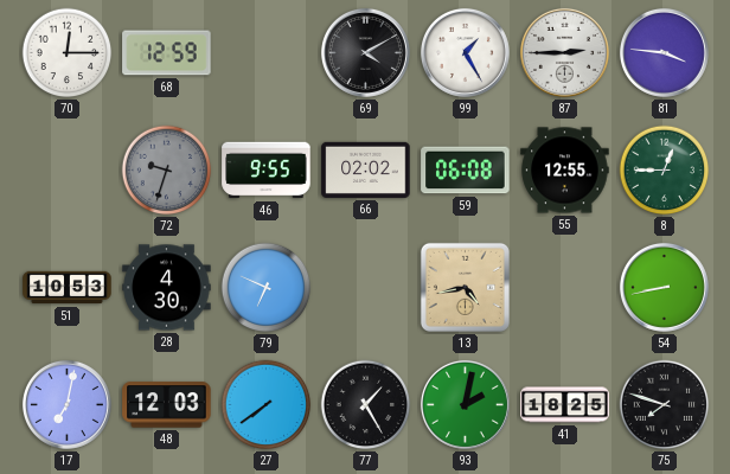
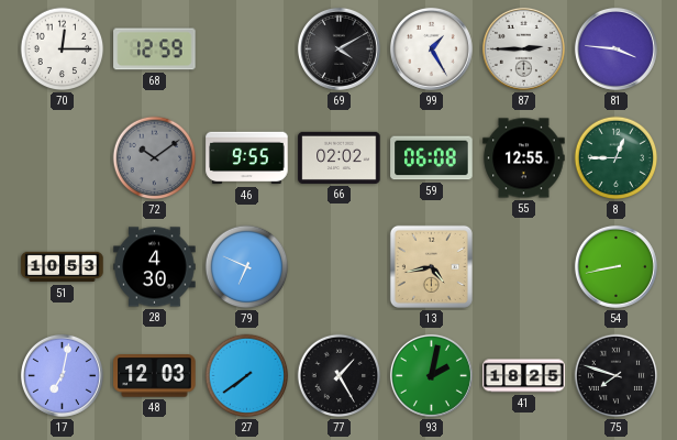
72: 9:33 -> 10:09 (155, 158)
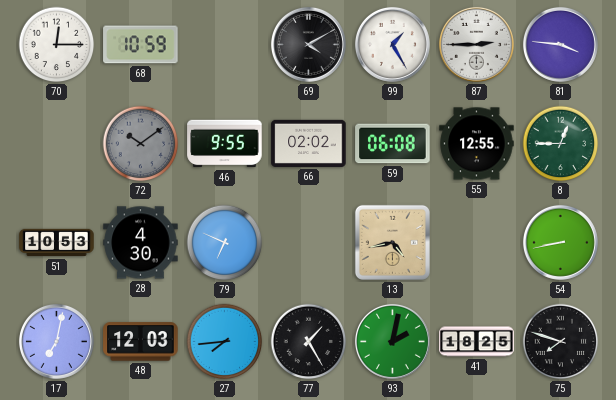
68: 12:59 -> 10:59 (141, 45)
27: 7:39 -> 7:44 (225, 342)
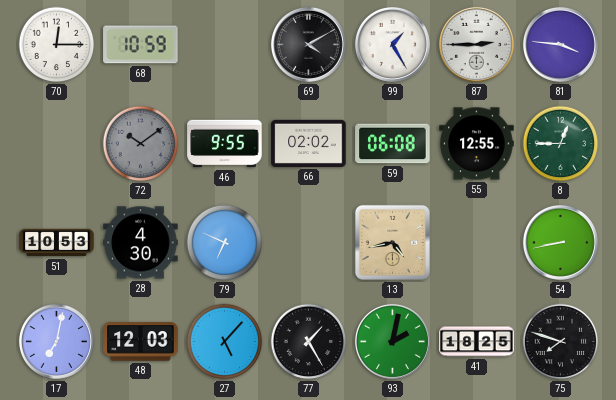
27: 7:44 -> 5:07 (225, 342)
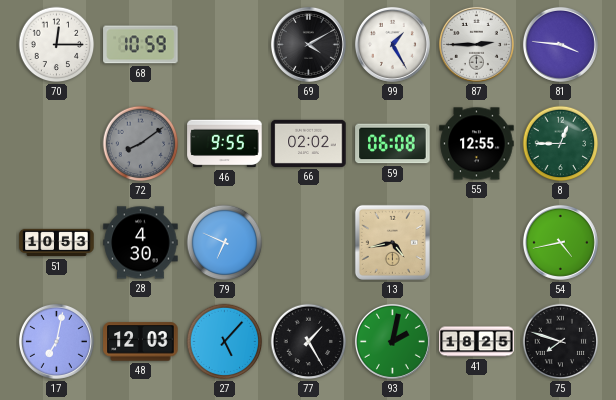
72: 10:09 -> 8:09 (141, 144)
54: 8:43 -> 4:43 (560, 242)
